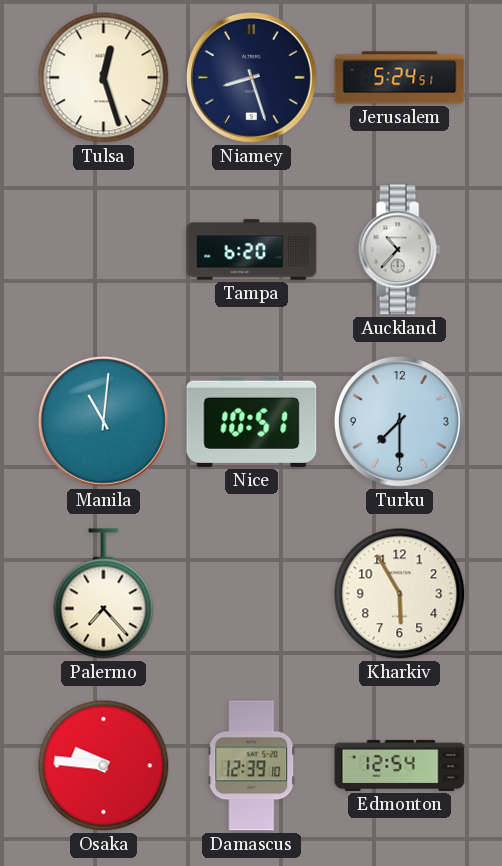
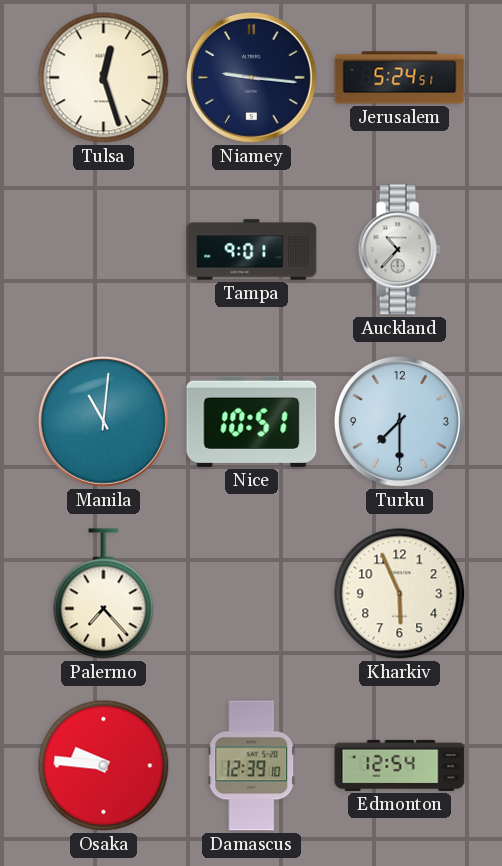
Niamey: 8:27 -> 9:16 (251, 77)
Tampa: 6:20 -> 9:01 (252, 250)
Kharkiv: 5:55 -> 5:56 (400, 594)
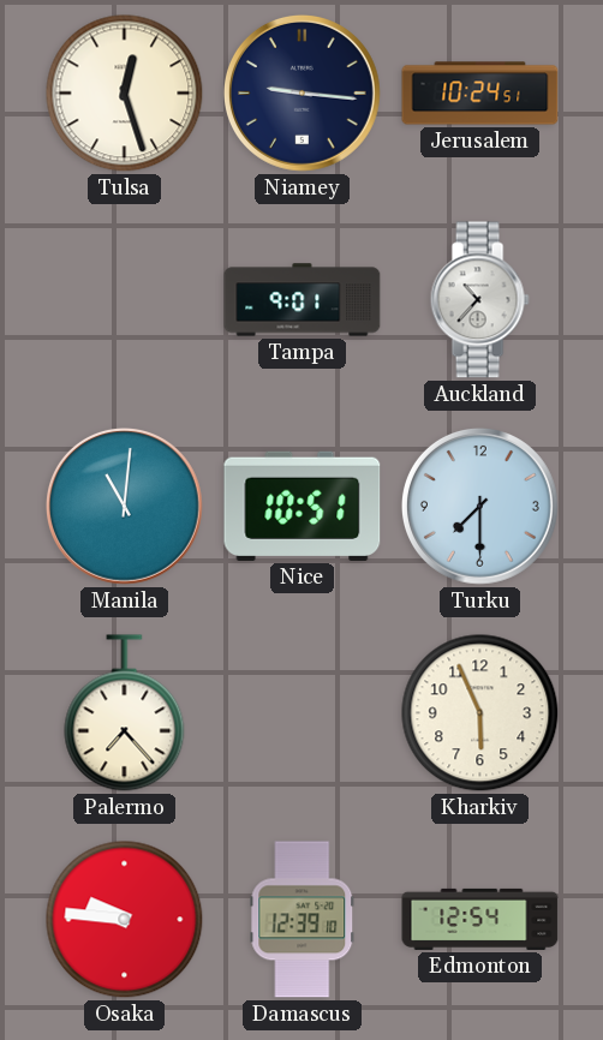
Jerusalem: 5:24 -> 10:24 (480, 94)
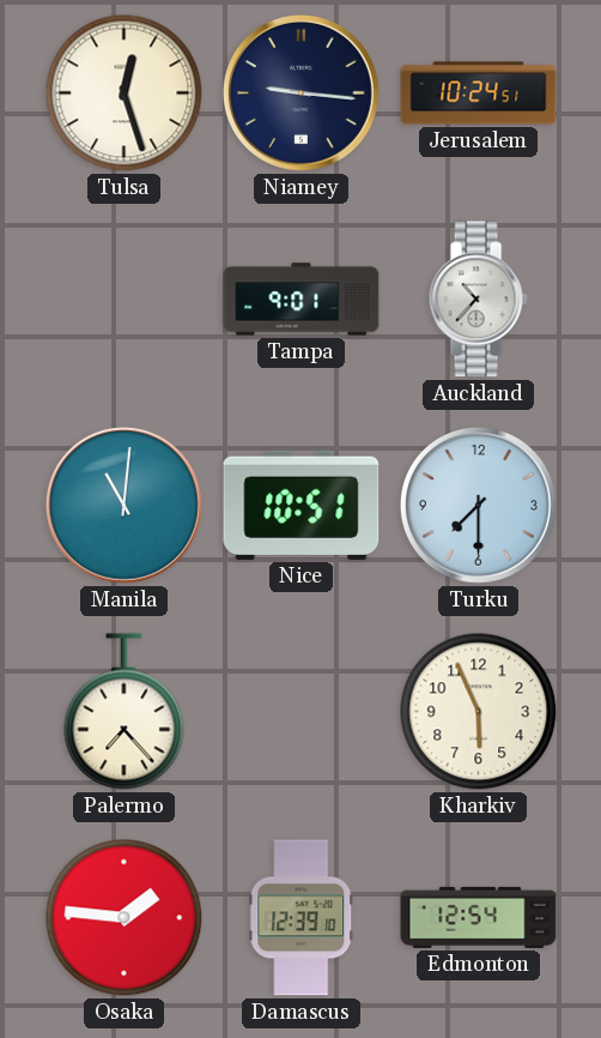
Osaka: 9:46 -> 1:46 (125, 918)
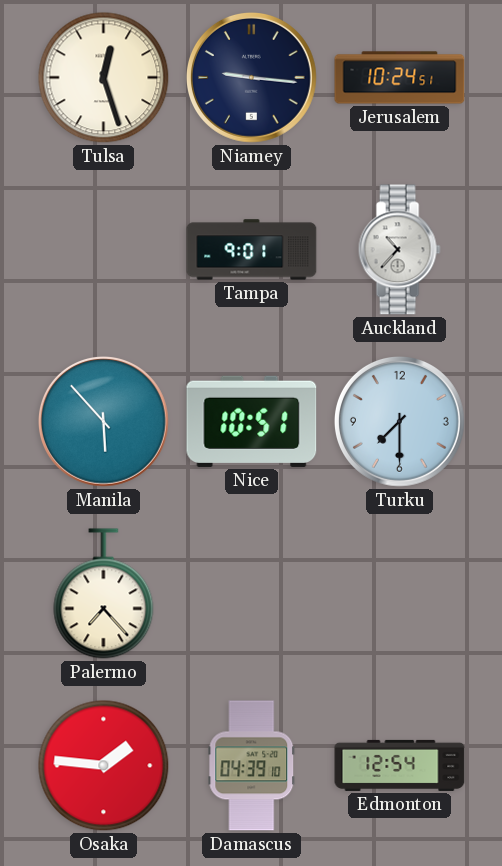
Manila: 11:01 -> 5:53 (103, 421)
Kharkiv: 5:56 -> none (479, 712)
Damascus: 12:39 -> 04:39 (252, 766)
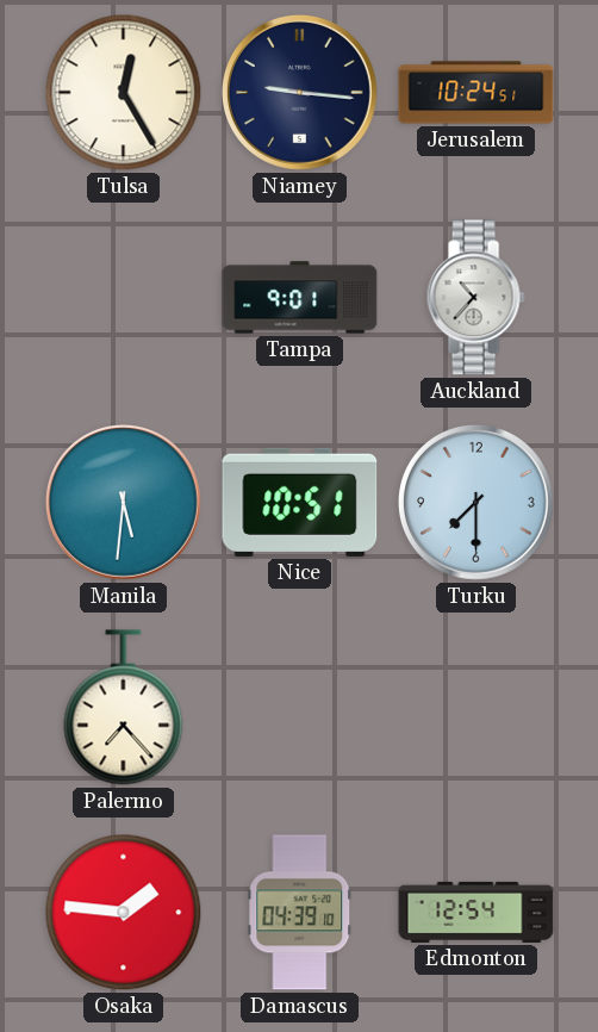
Tulsa: 12:27 -> 12:25 (124, 93)
Manila: 5:53 -> 5:31 (123, 502)
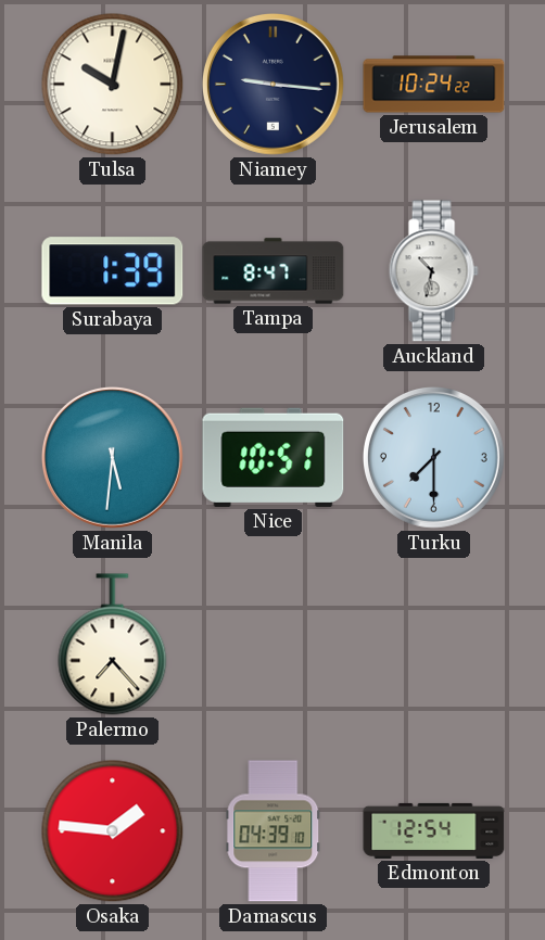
Tulsa: 12:25 -> 10:02 (113, 85)
Jerusalem: 10:24:51 -> 10:24:22 (434, 85)
Surabaya: none -> 1:39 (113, 271)
Tampa: 9:01 -> 8:47 (274, 271)
Auckland: 10:37 -> 10:32 (433, 271)
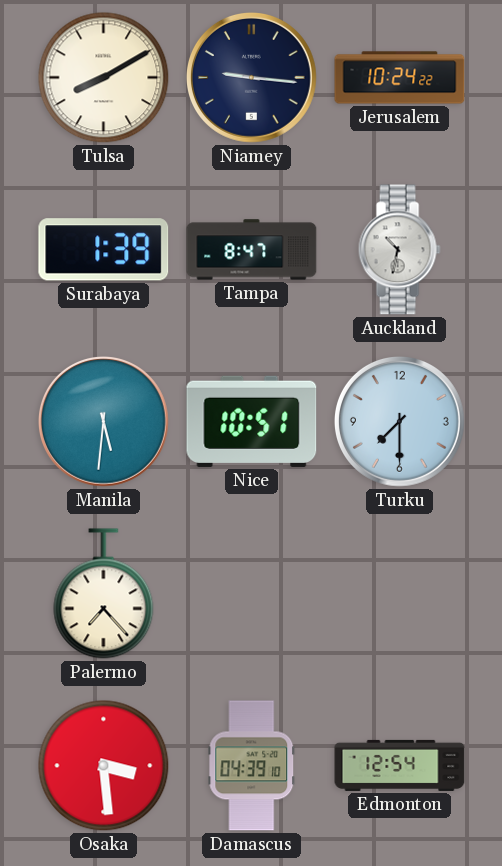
Tulsa: 10:02 -> 8:10 (104, 78)
Osaka: 1:46 -> 3:29 (104, 766)
